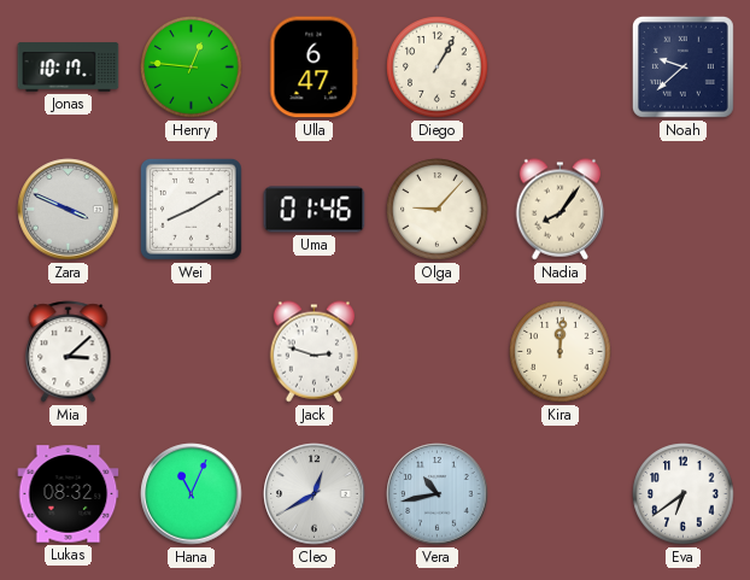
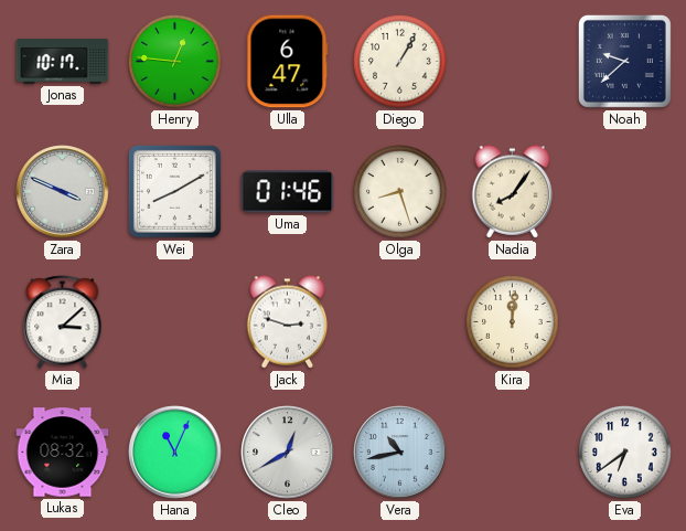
Olga: 9:07 -> 8:27 (400, 192)
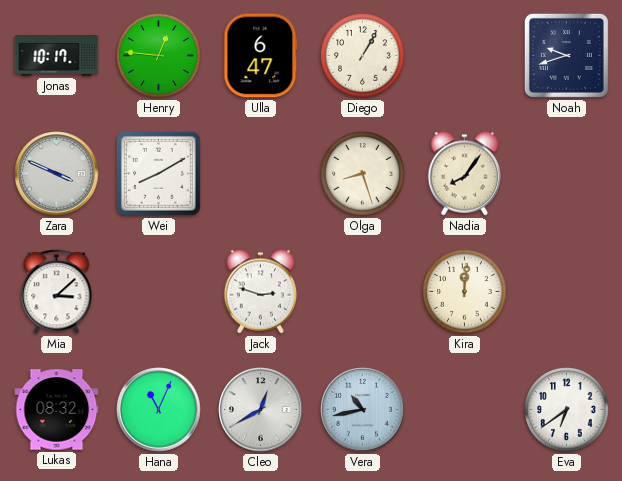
Noah: 9:38 -> 9:42 (566, 55)
Uma: 01:46 -> none (288, 192)
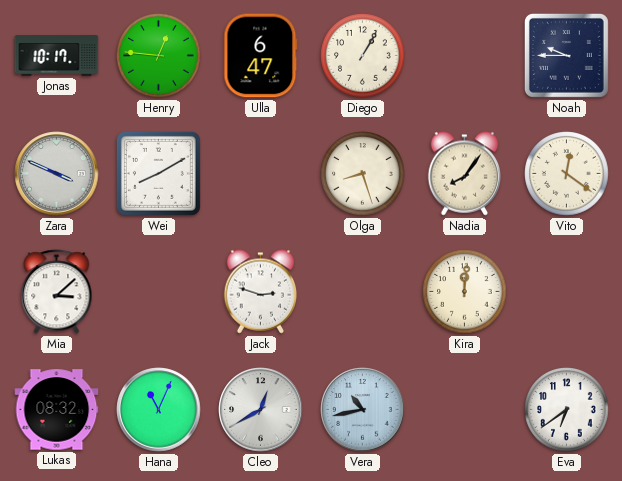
Noah: 9:42 -> 9:45 (566, 55)
Vito: none -> 12:21 (567, 174)
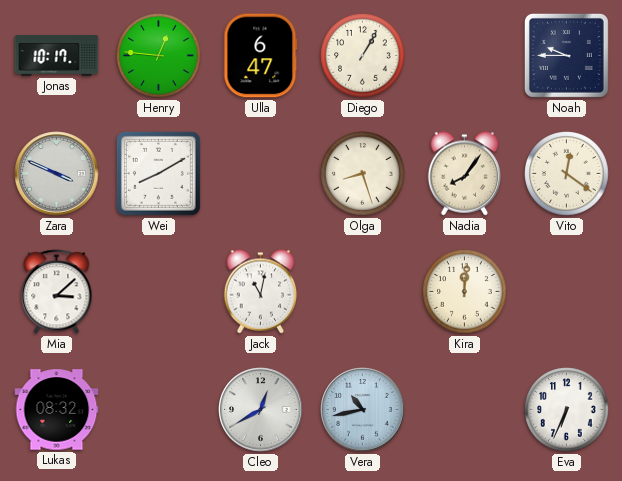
Jack: 2:48 -> 11:02 (261, 292)
Hana: 11:04 -> none (159, 410)
Eva: 6:39 -> 6:34 (567, 410)
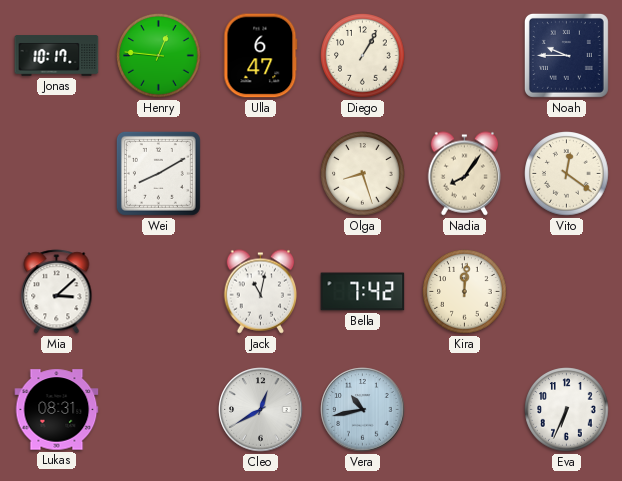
Zara: 3:49 -> none (57, 174)
Bella: none -> 7:42 (363, 292)
Lukas: 08:32 -> 08:31 (57, 410)
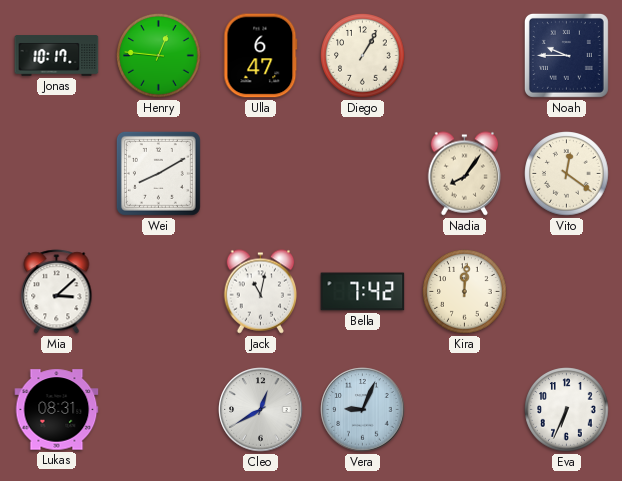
Olga: 8:27 -> none (363, 174)
Vera: 10:43 -> 9:04 (363, 410)
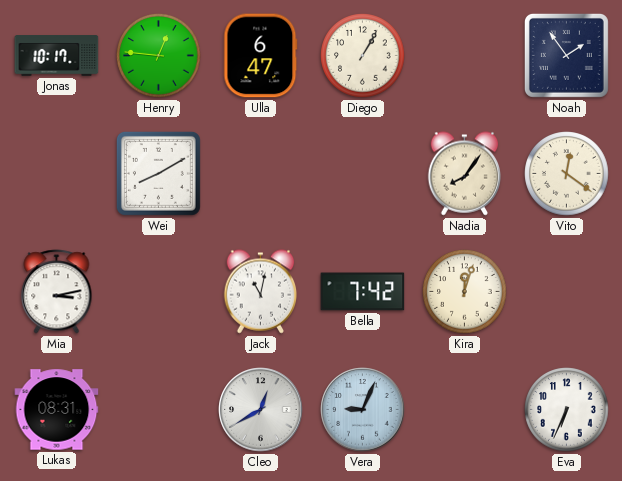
Noah: 9:45 -> 1:54 (566, 55)
Mia: 3:08 -> 3:13 (57, 292)
Kira: 12:01 -> 12:03 (465, 292)
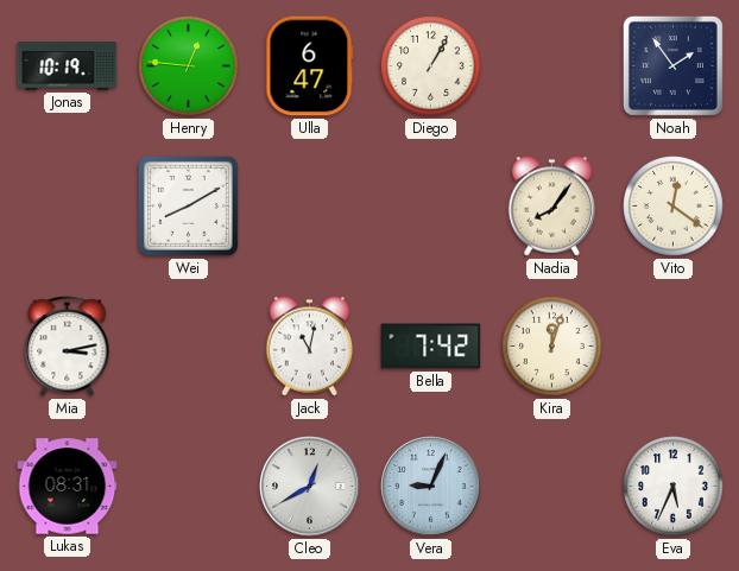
Jonas: 10:17 -> 10:19 (68, 66)
Eva: 6:34 -> 5:34 (674, 487)
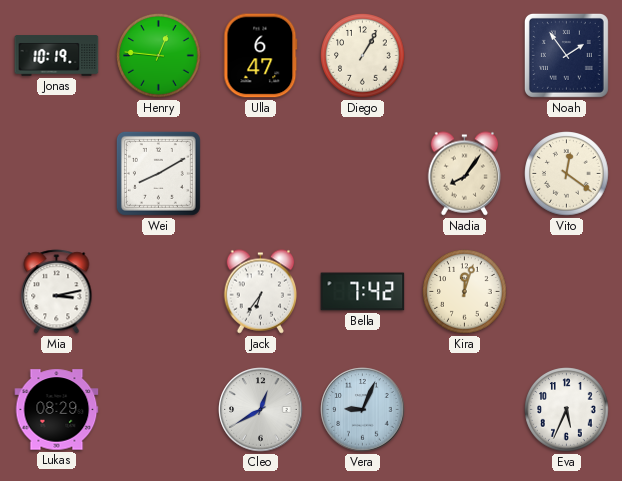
Jack: 11:02 -> 6:36 (261, 292)
Lukas: 08:31 -> 08:29 (57, 410)
